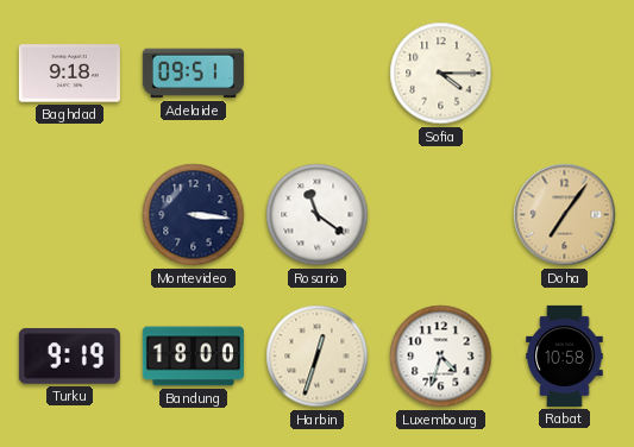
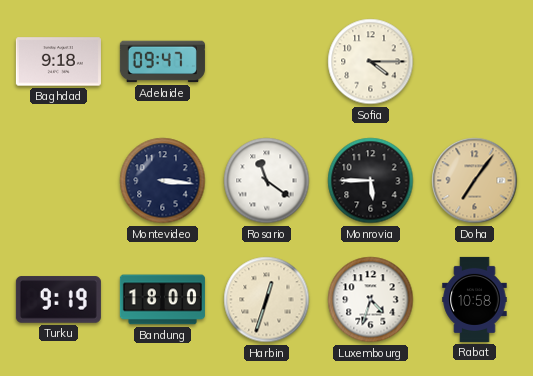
Adelaide: 09:51 -> 09:47 (162, 62)
Monrovia: none -> 5:45 (371, 181)
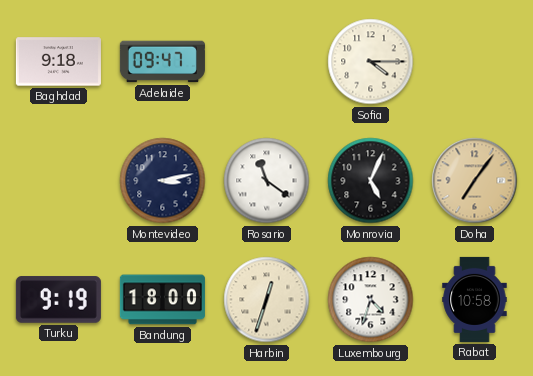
Montevideo: 3:16 -> 3:13 (163, 181)
Monrovia: 5:45 -> 5:04 (371, 181)
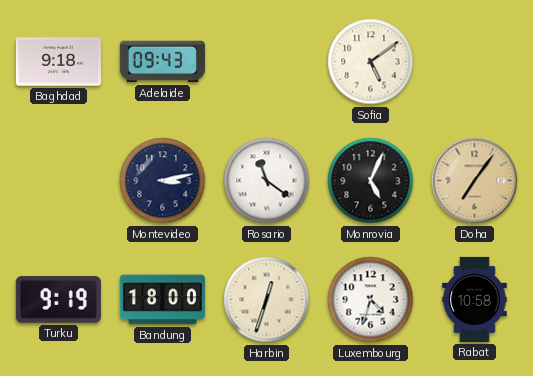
Adelaide: 09:47 -> 09:43 (162, 62)
Sofia: 4:15 -> 5:09 (371, 62)
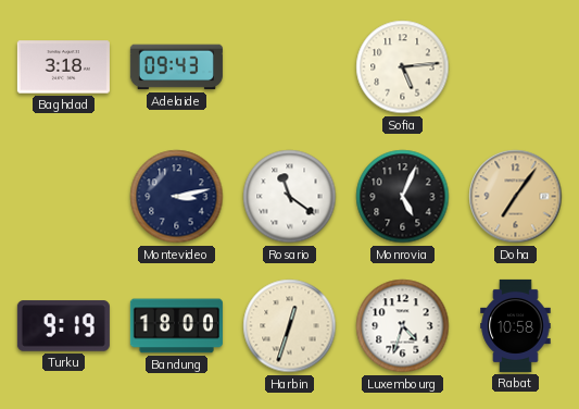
Baghdad: 9:18 -> 3:18 (63, 67)
Sofia: 5:09 -> 5:14 (403, 67)
